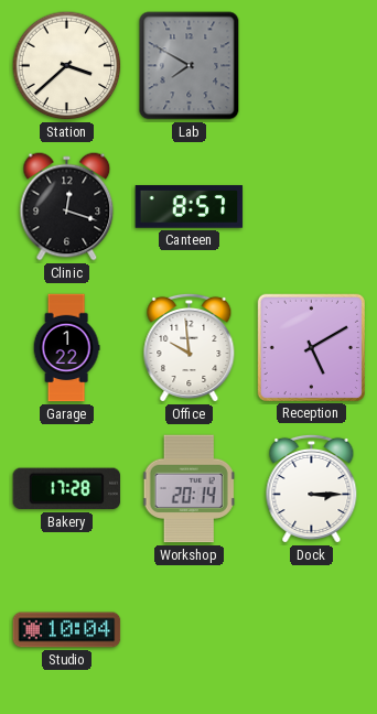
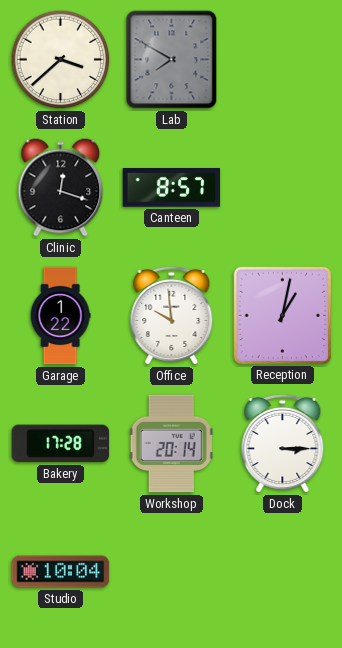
Reception: 5:10 -> 1:02 (282, 315)
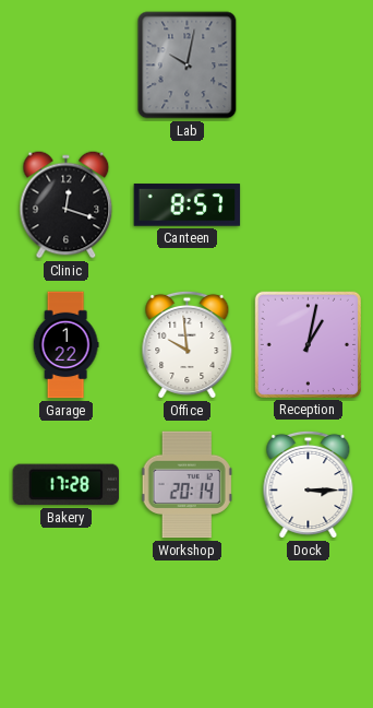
Station: 3:38 -> none (61, 60)
Lab: 7:50 -> 10:02 (188, 66)
Studio: 10:04 -> none (61, 572)
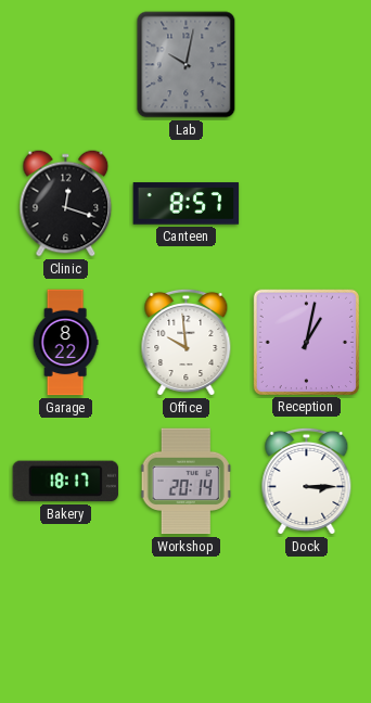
Garage: 1:22 -> 8:22 (65, 343)
Bakery: 17:28 -> 18:17 (66, 482)
